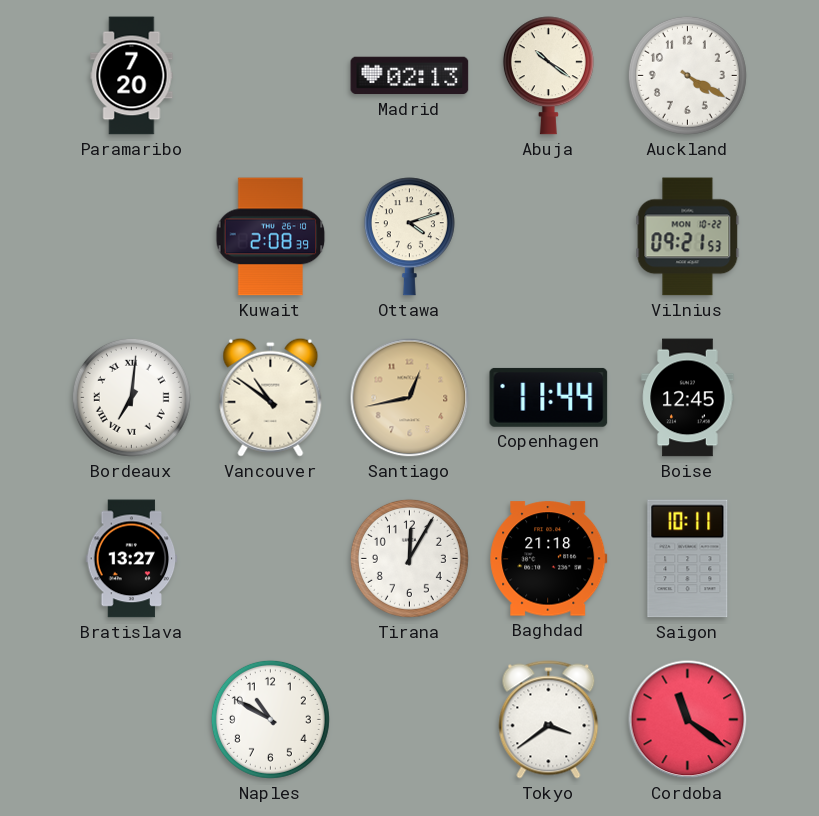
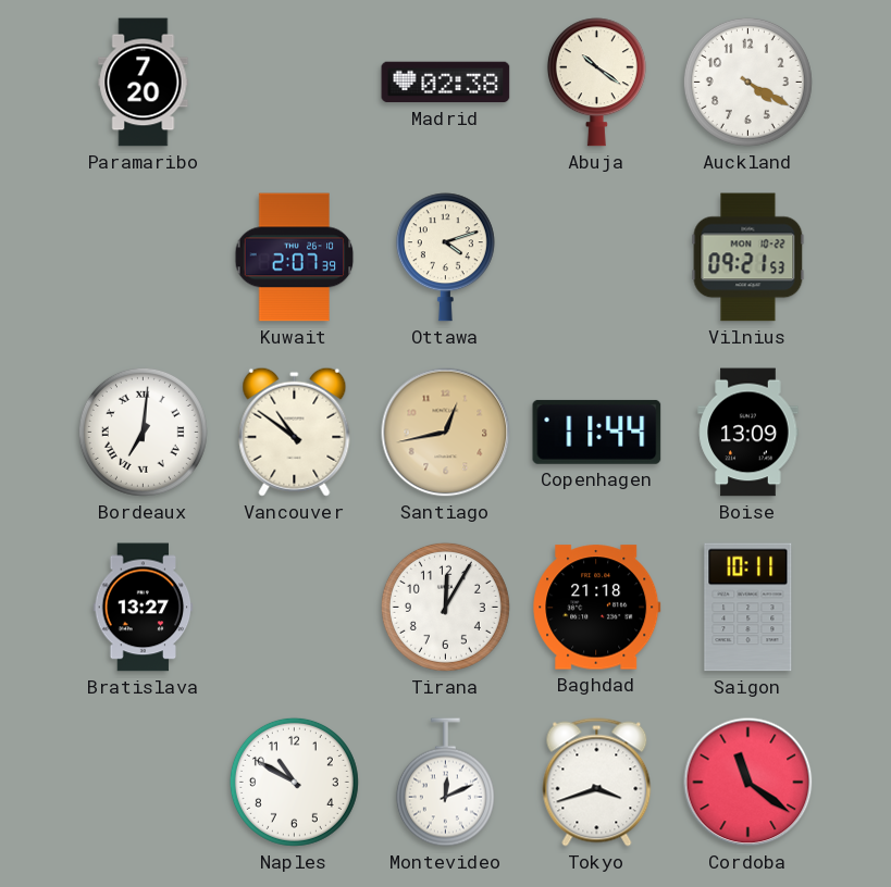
Madrid: 02:13 -> 02:38 (446, 83)
Kuwait: 2:08 -> 2:07 (295, 258)
Boise: 12:45 -> 13:09 (748, 433)
Montevideo: none -> 12:11 (445, 783)
Tokyo: 3:39 -> 3:42 (597, 783)
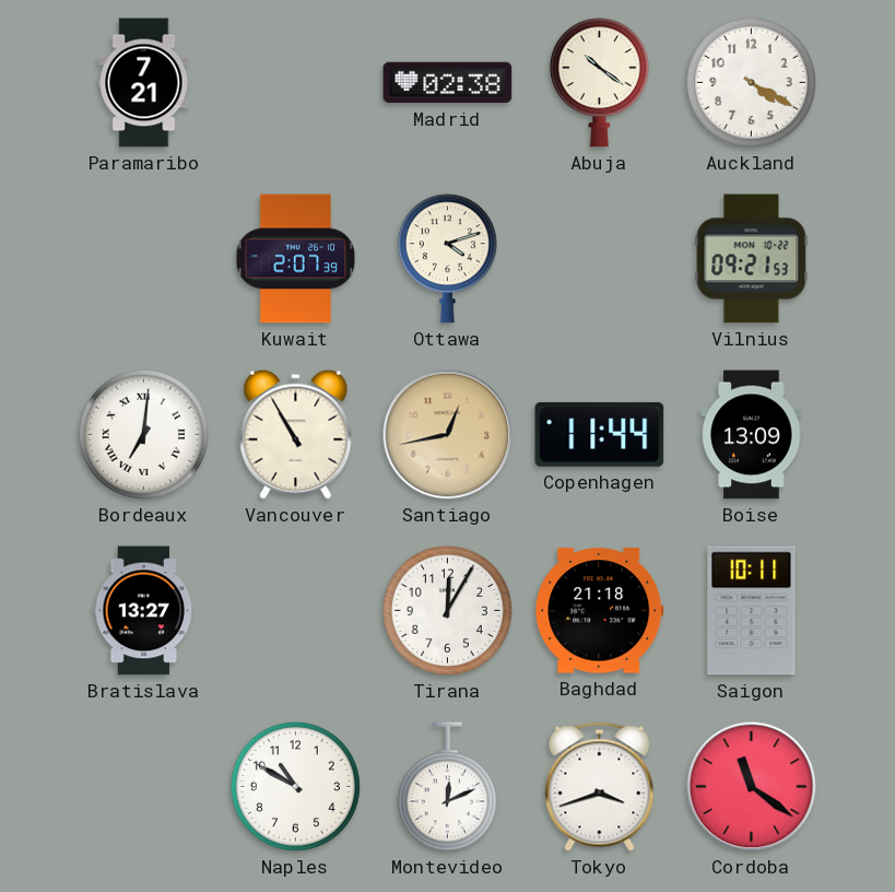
Paramaribo: 7:20 -> 7:21 (144, 83)
Vancouver: 10:51 -> 10:55 (296, 434)
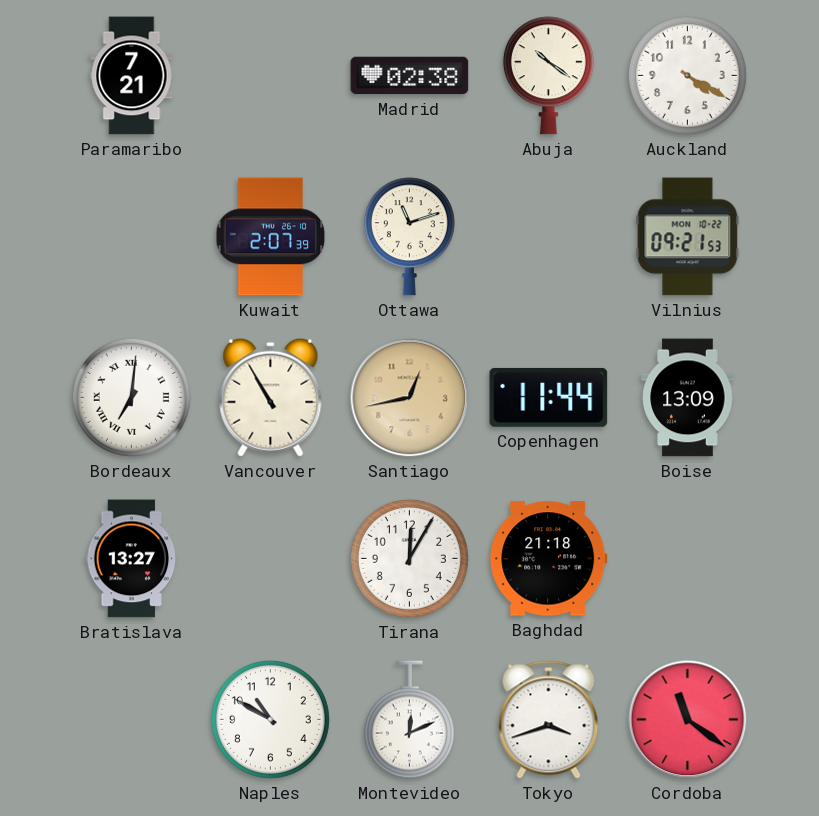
Ottawa: 4:12 -> 11:12 (409, 237)
Saigon: 10:11 -> none (752, 611)
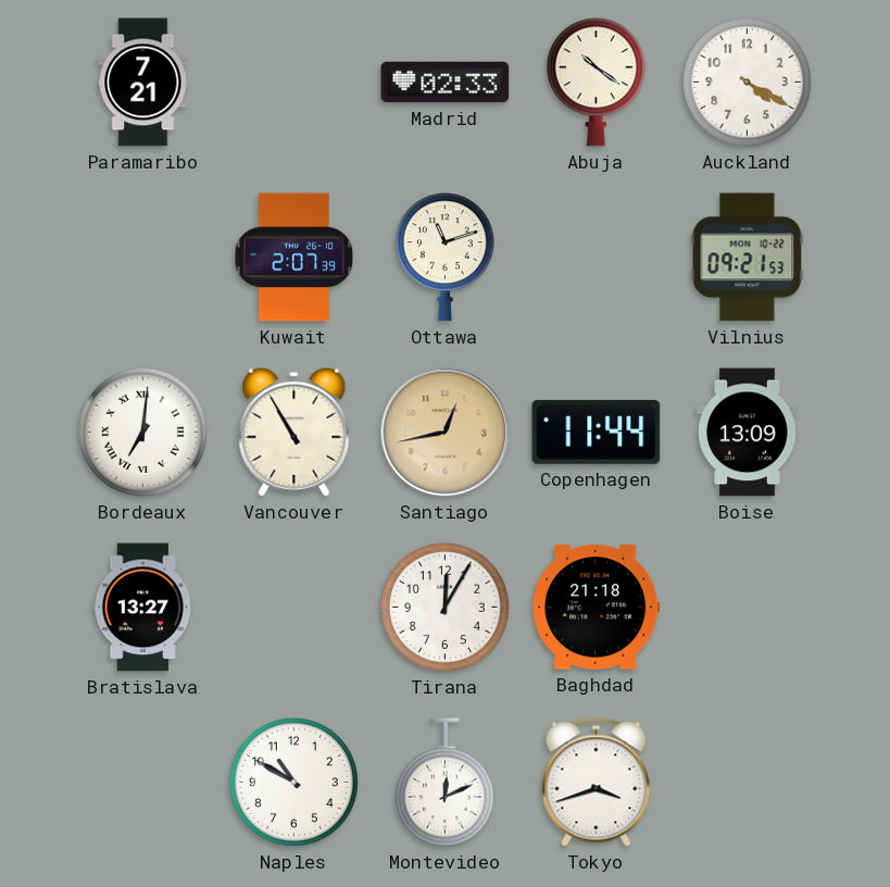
Madrid: 02:38 -> 02:33 (446, 83)
Cordoba: 11:21 -> none (688, 720)
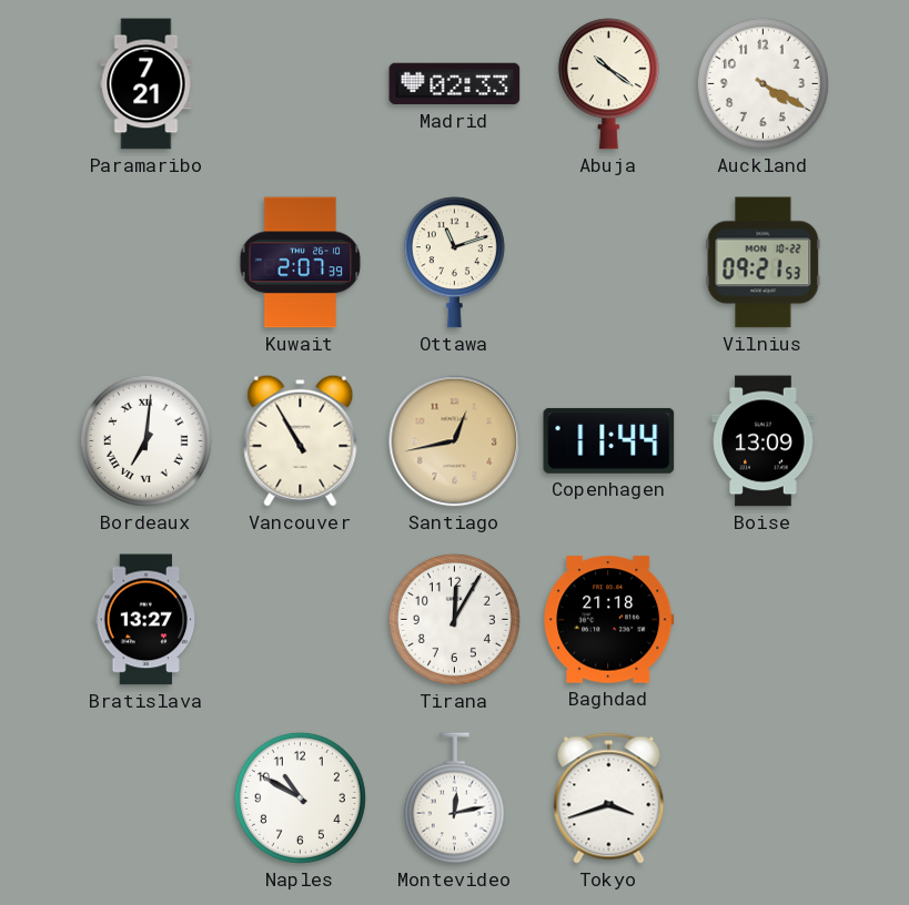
Montevideo: 12:11 -> 12:13 (454, 799)
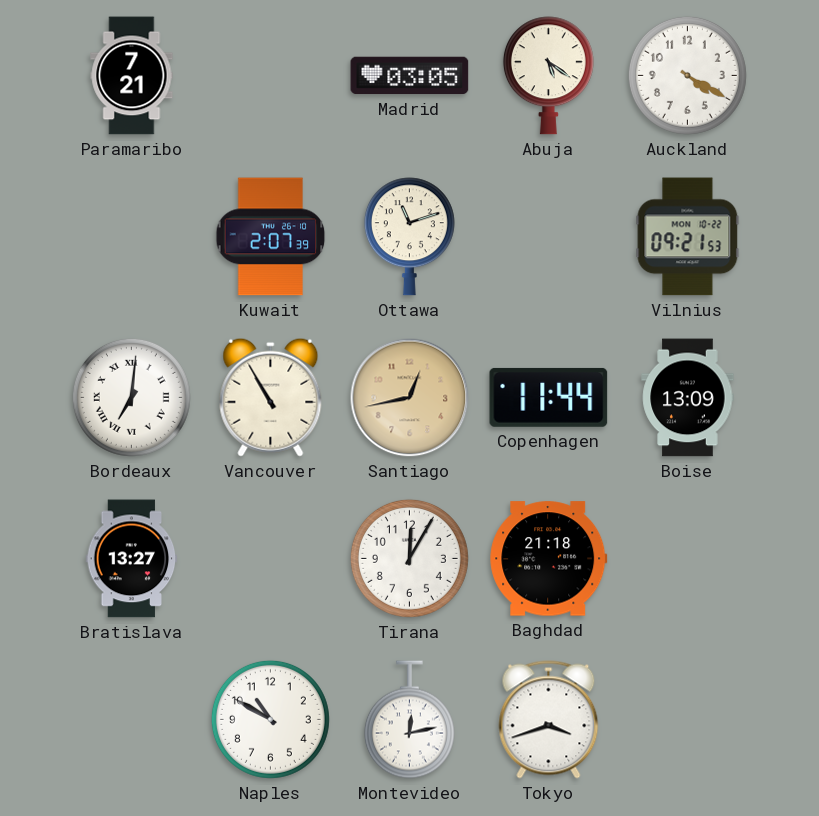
Madrid: 02:33 -> 03:05 (410, 76)
Abuja: 10:21 -> 5:21 (548, 76)
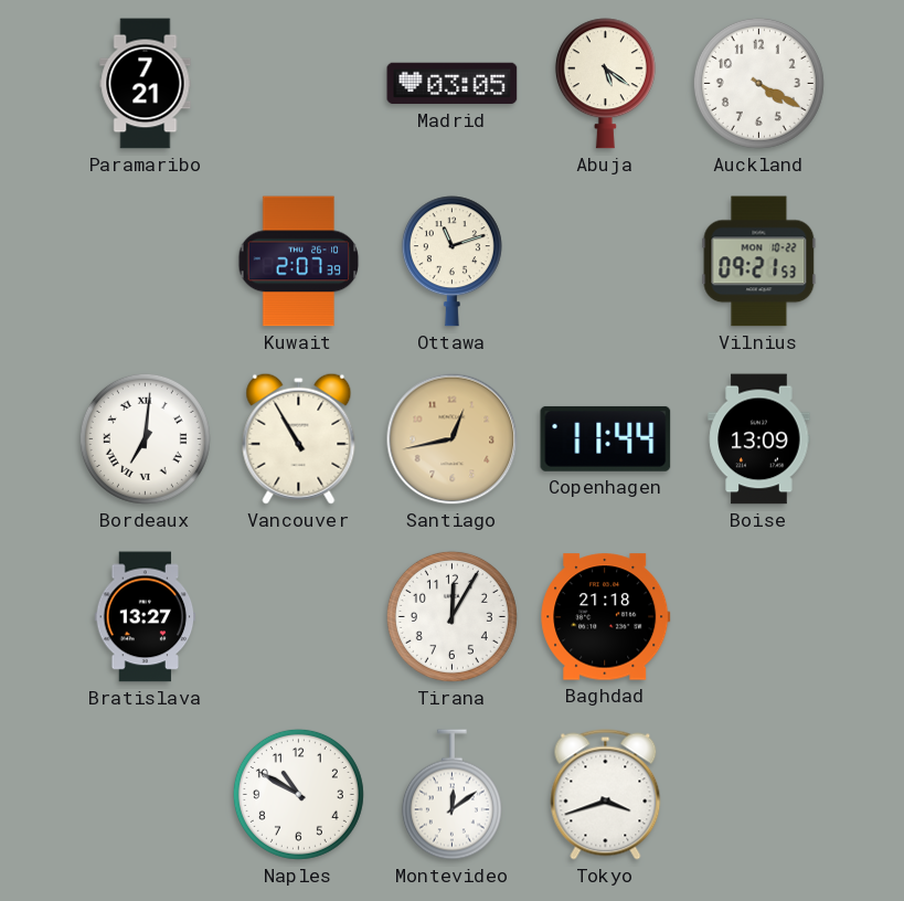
Montevideo: 12:13 -> 12:09 (451, 795)
